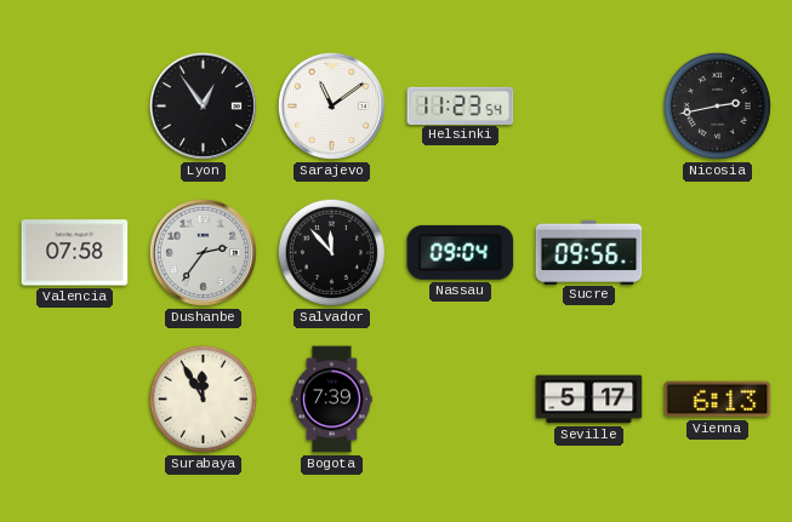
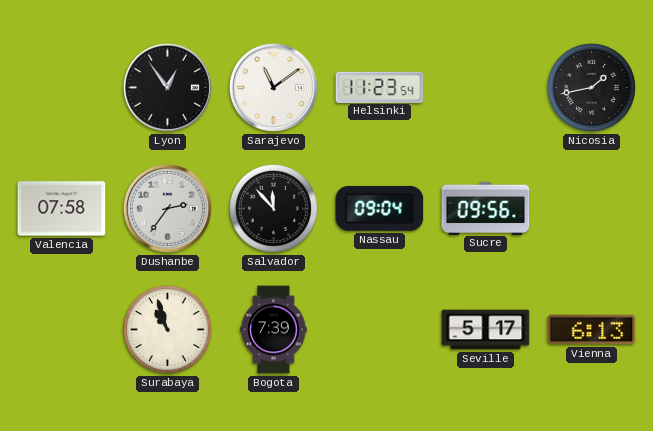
Nicosia: 2:43 -> 1:43 (591, 87)
Surabaya: 11:55 -> 10:57 (167, 329)
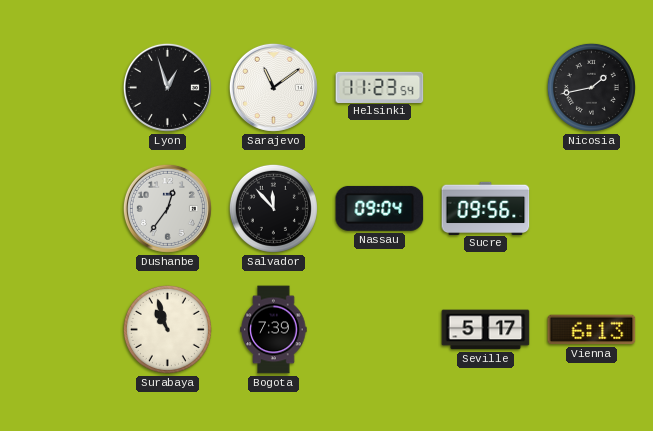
Lyon: 12:54 -> 12:57 (167, 87)
Valencia: 07:58 -> none (62, 209)
Dushanbe: 2:36 -> 12:36 (167, 208)
